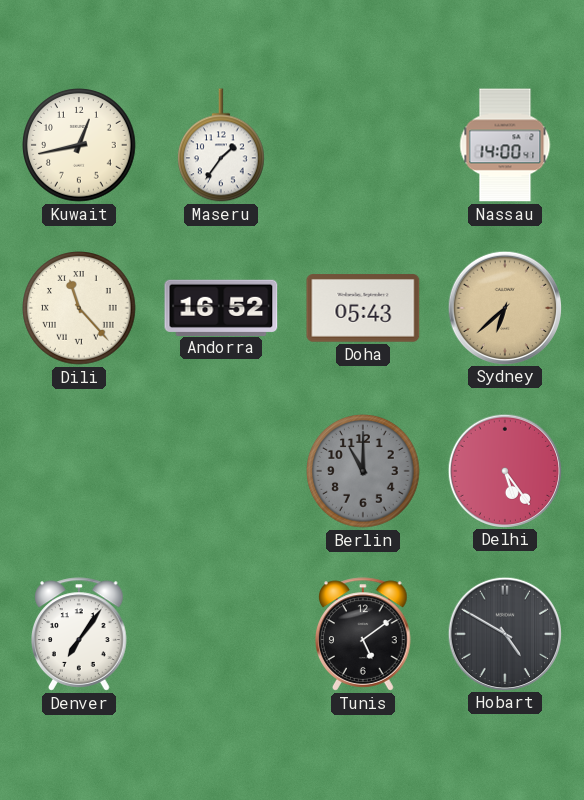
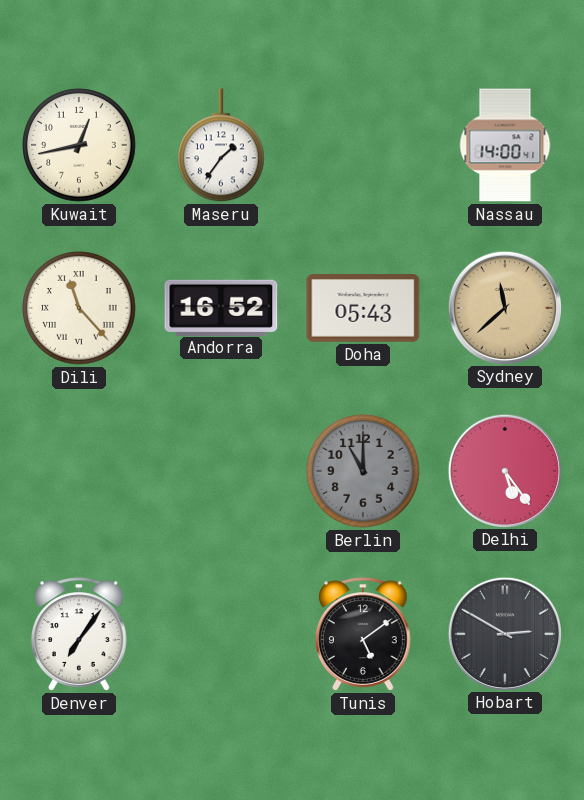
Sydney: 6:38 -> 11:38 (504, 307)
Hobart: 4:50 -> 2:50 (504, 633)
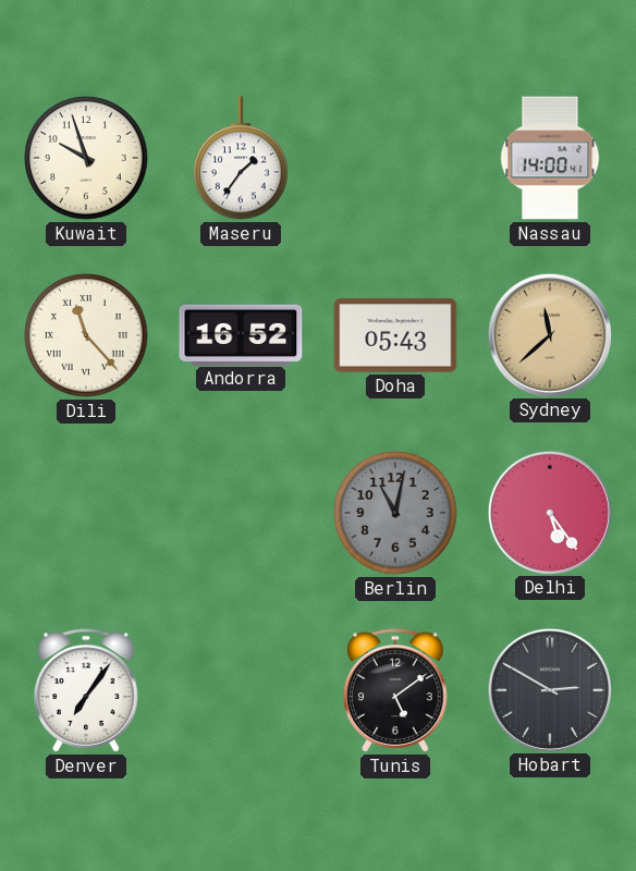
Kuwait: 12:43 -> 9:57 (86, 158)
Berlin: 11:00 -> 11:02 (395, 513)
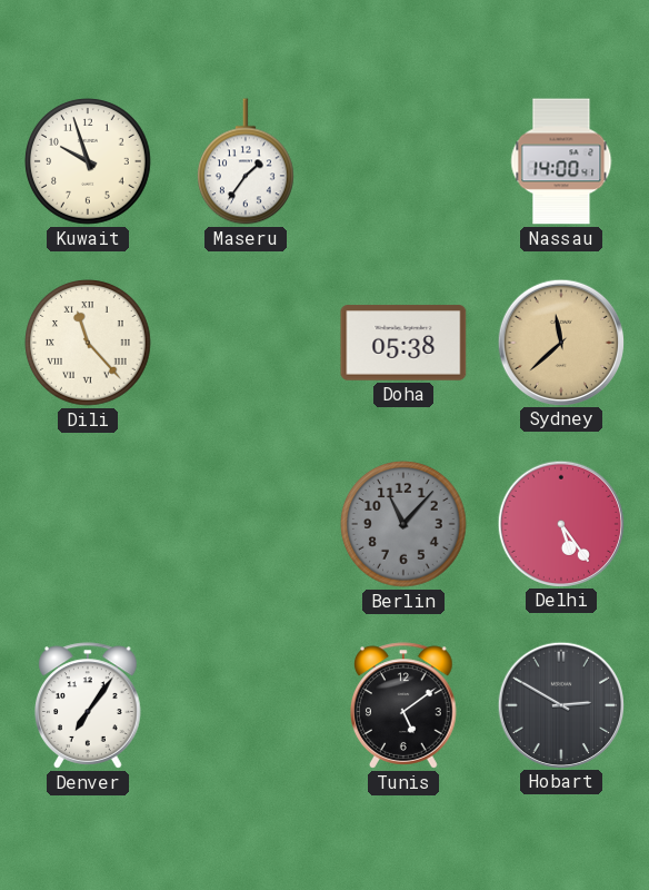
Andorra: 16:52 -> none (241, 334)
Doha: 05:43 -> 05:38 (403, 343)
Berlin: 11:02 -> 11:07 (403, 524)
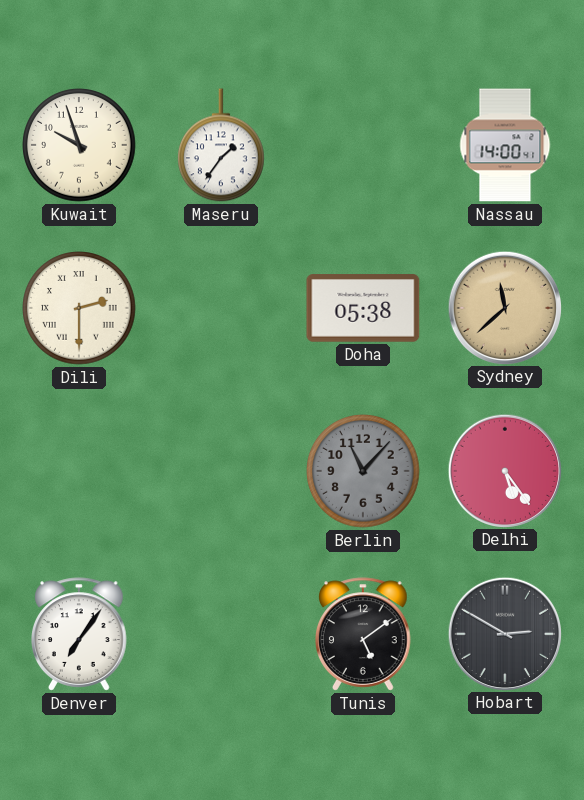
Dili: 11:23 -> 2:30 (79, 308)
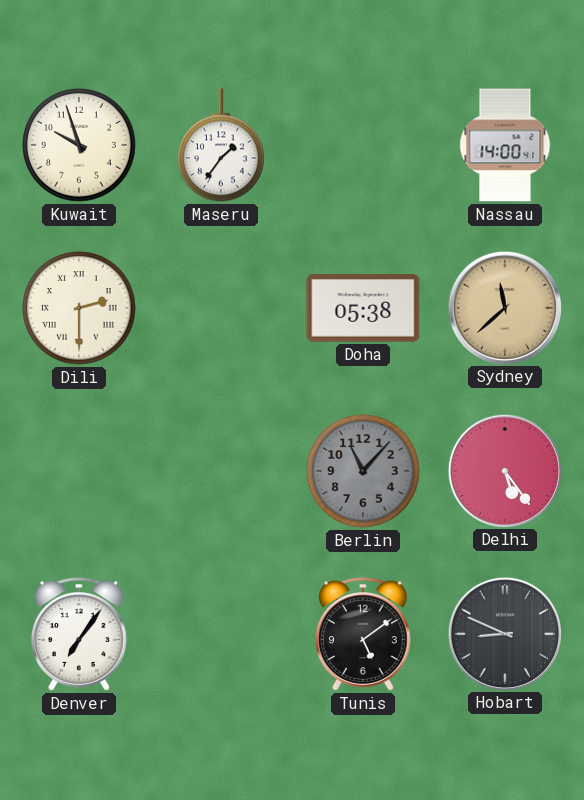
Hobart: 2:50 -> 8:49 (504, 633)
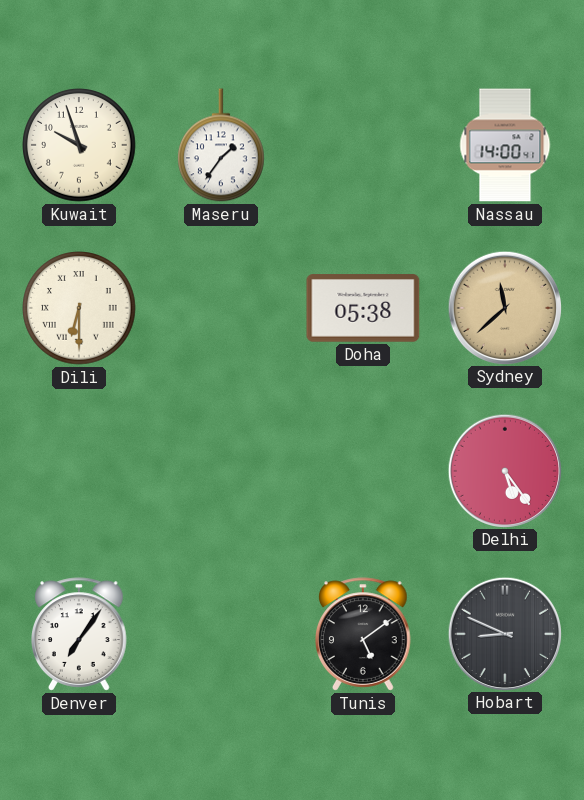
Dili: 2:30 -> 6:30 (79, 308)
Berlin: 11:07 -> none (363, 471)
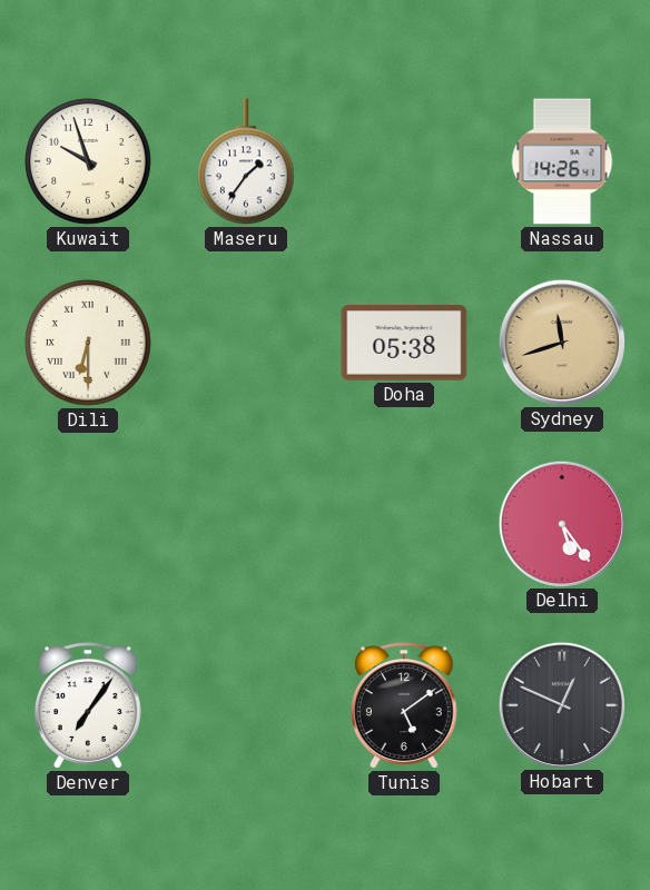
Nassau: 14:00 -> 14:26 (562, 161)
Sydney: 11:38 -> 11:42 (561, 342)
Hobart: 8:49 -> 12:49 (561, 704)
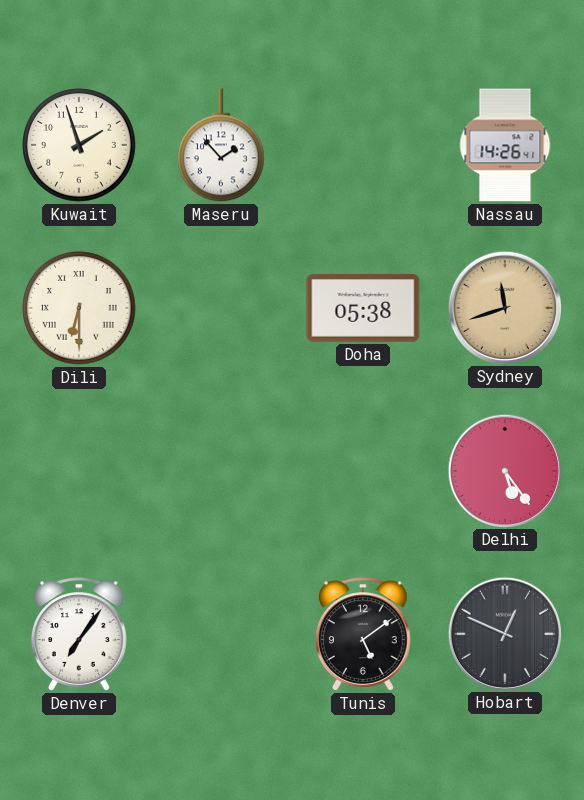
Kuwait: 9:57 -> 1:57 (79, 145)
Maseru: 1:36 -> 1:53 (222, 145)
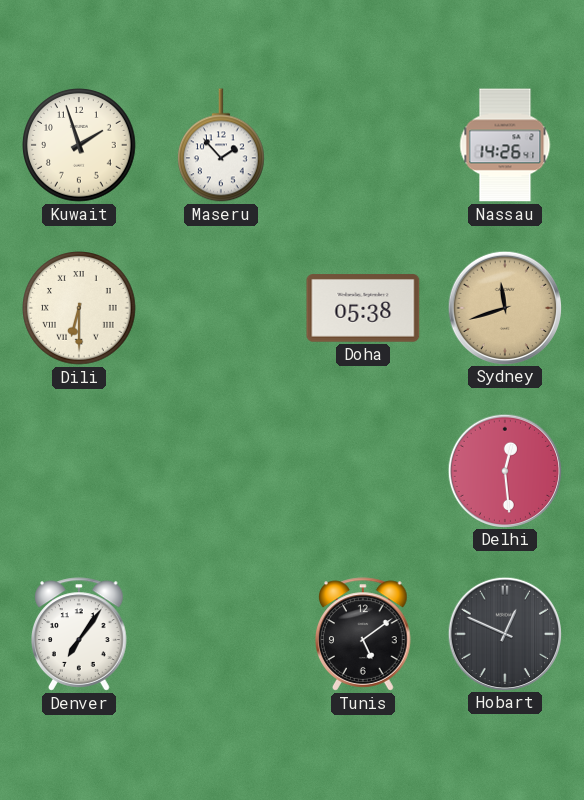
Delhi: 5:24 -> 12:29 (504, 470)
